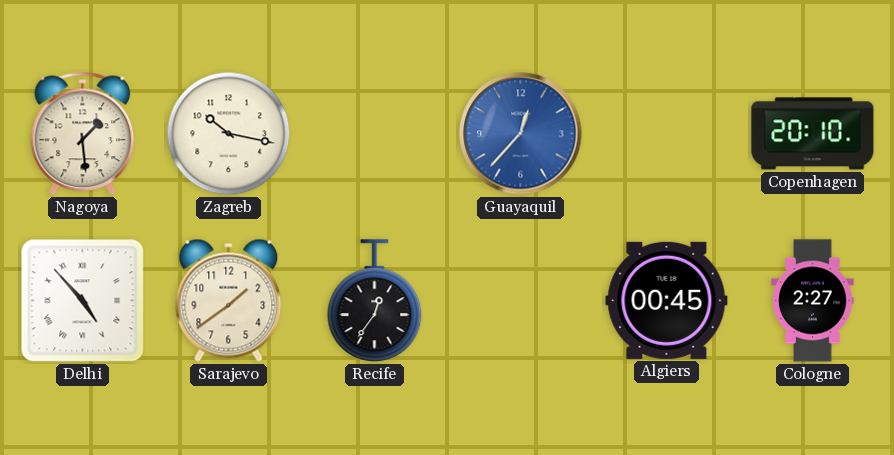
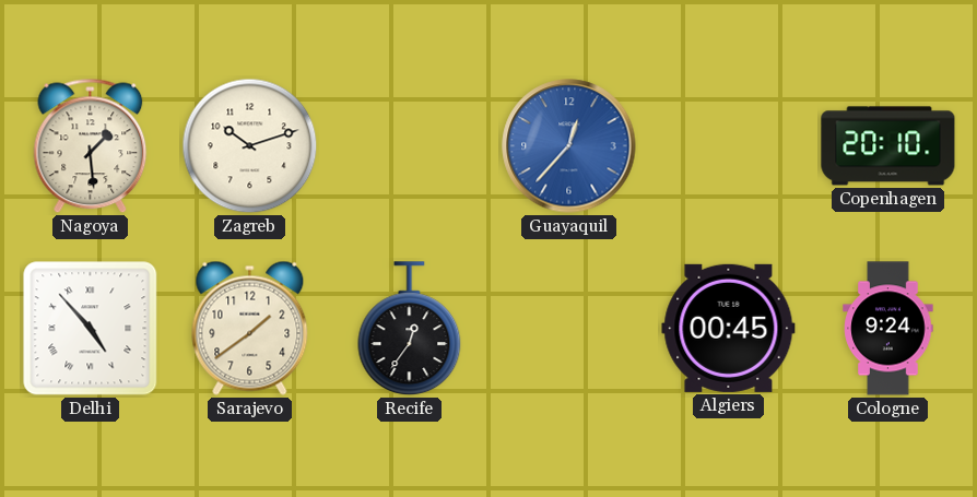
Zagreb: 10:17 -> 10:12 (250, 146)
Cologne: 2:27 -> 9:24 (888, 329)
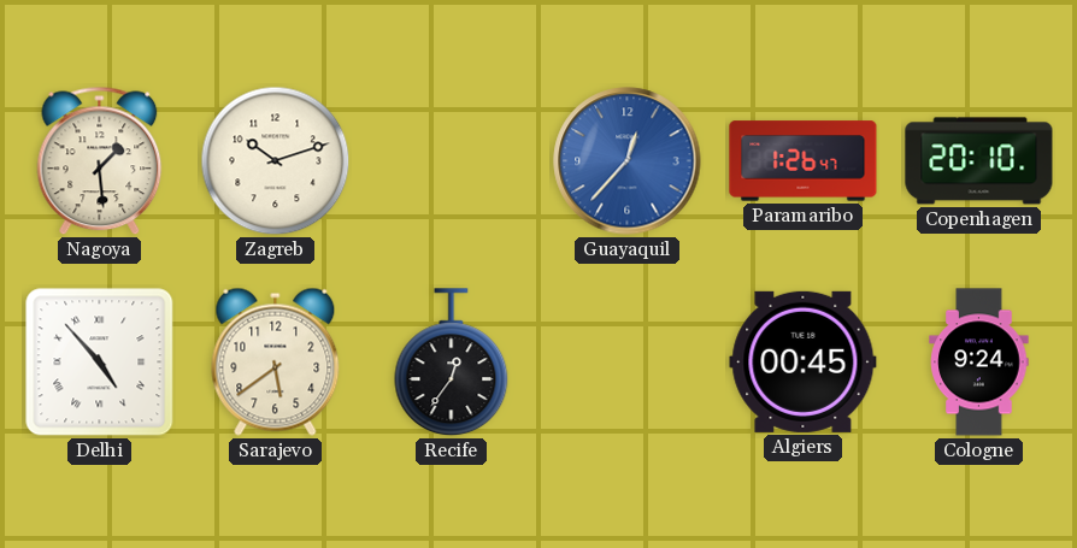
Paramaribo: none -> 1:26 (804, 161)
Sarajevo: 1:39 -> 5:39 (276, 361)
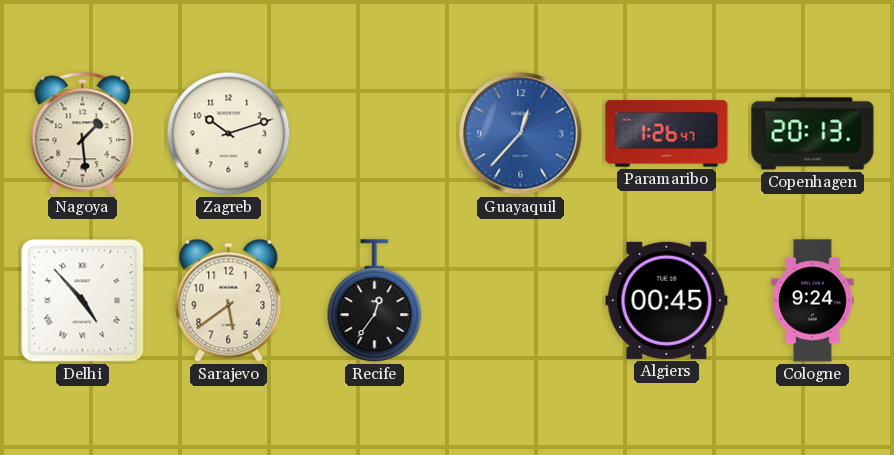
Copenhagen: 20:10 -> 20:13 (813, 134)
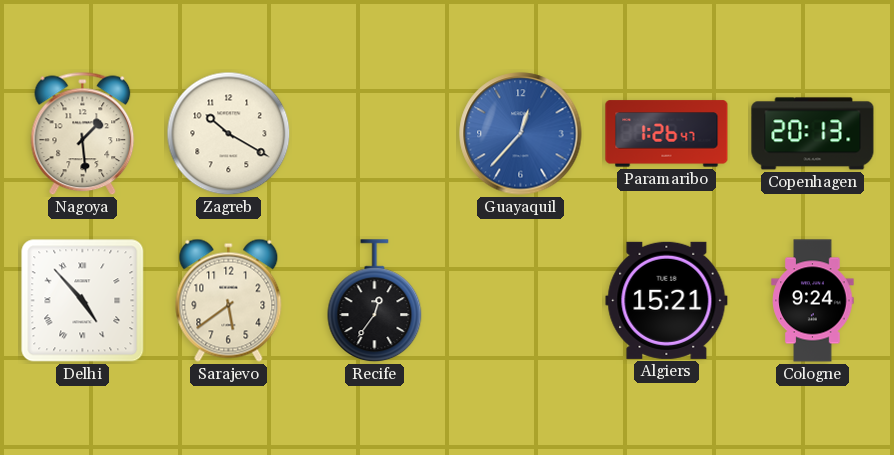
Zagreb: 10:12 -> 10:20 (229, 134)
Algiers: 00:45 -> 15:21 (667, 300)
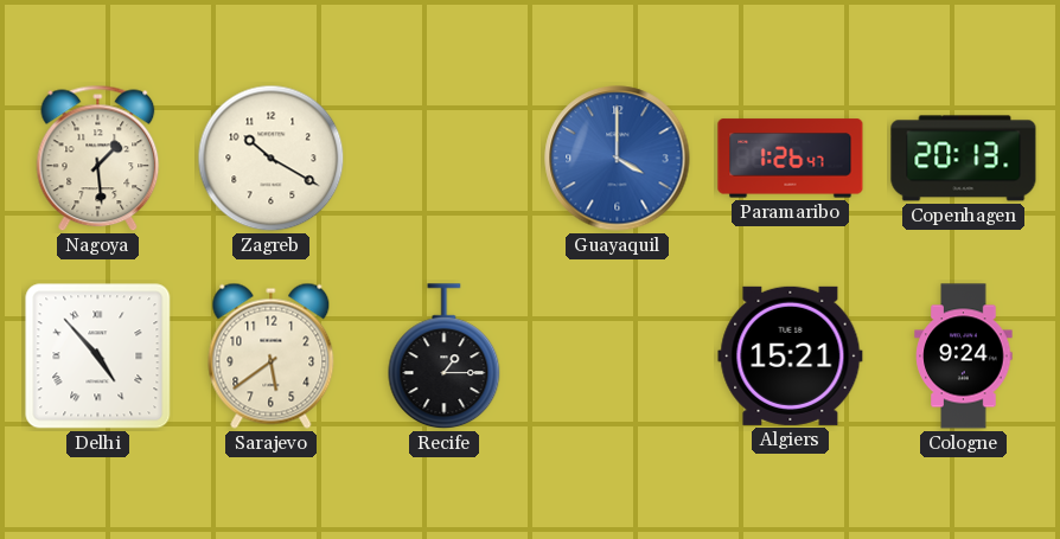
Guayaquil: 12:37 -> 4:00 (618, 159)
Recife: 12:36 -> 1:15 (445, 357)
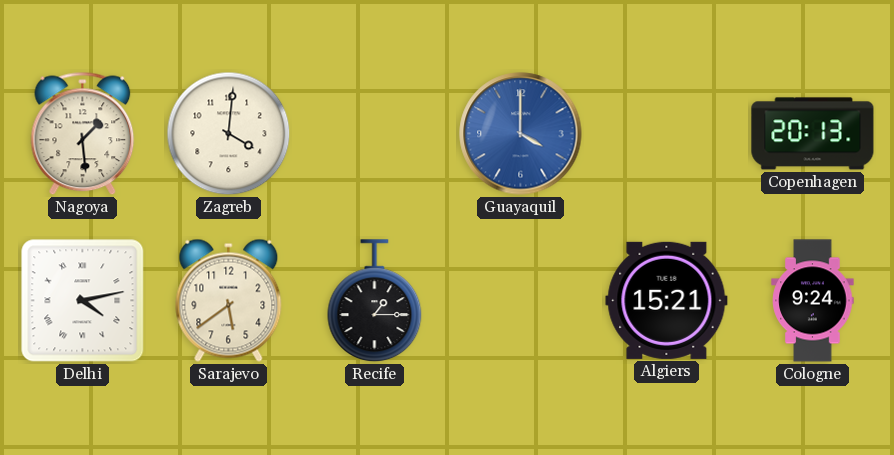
Zagreb: 10:20 -> 4:01 (229, 134)
Paramaribo: 1:26 -> none (791, 159)
Delhi: 4:53 -> 4:13 (83, 301)
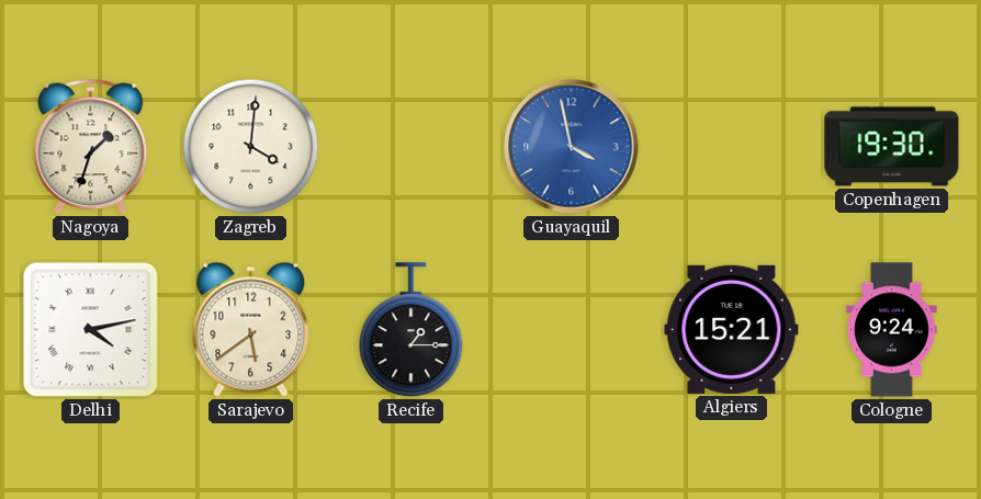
Nagoya: 1:29 -> 1:33 (91, 147)
Guayaquil: 4:00 -> 3:58 (572, 147)
Copenhagen: 20:13 -> 19:30 (892, 147)
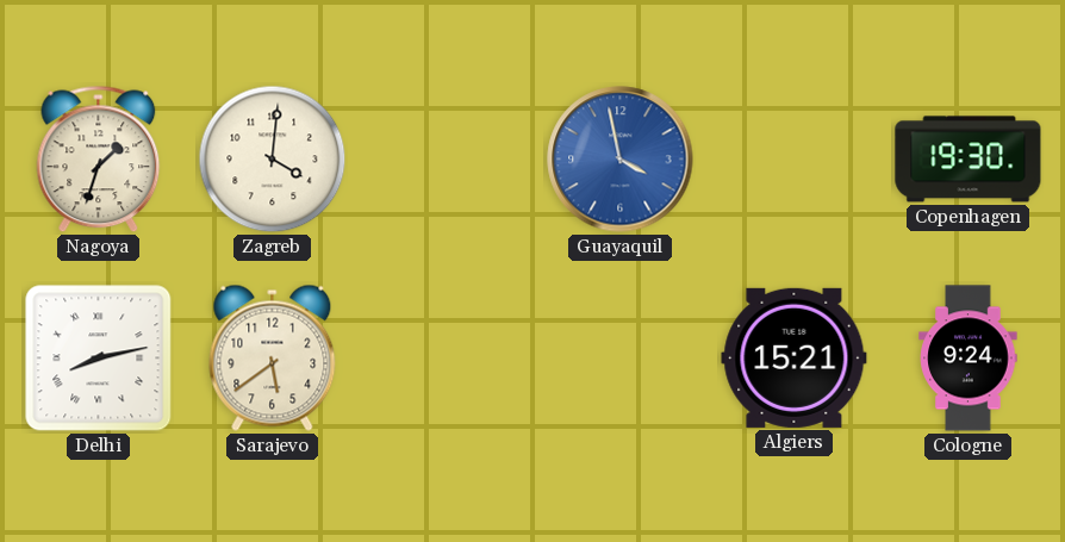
Delhi: 4:13 -> 8:13 (99, 359)
Recife: 1:15 -> none (411, 330)
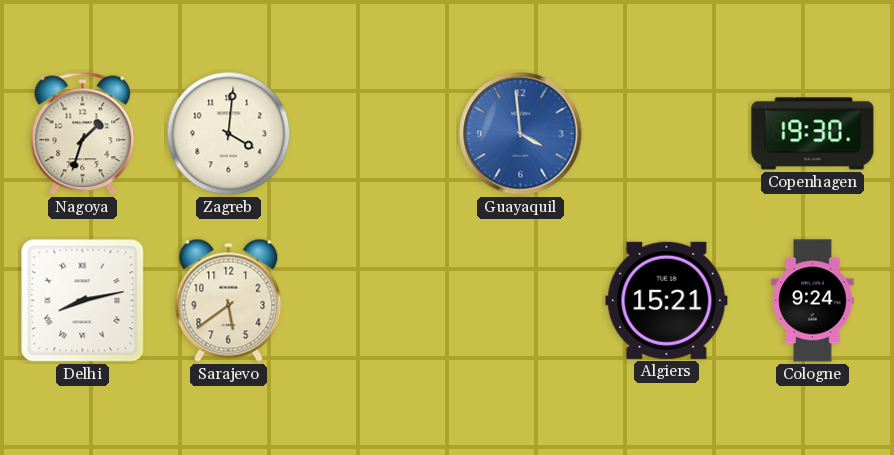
Guayaquil: 3:58 -> 3:59 (521, 134)
